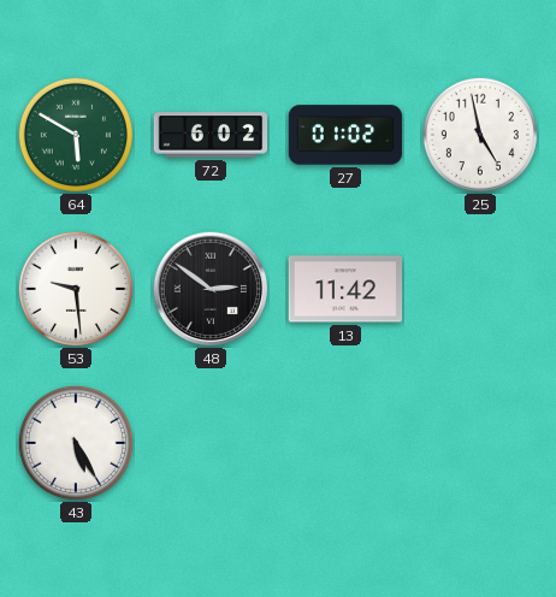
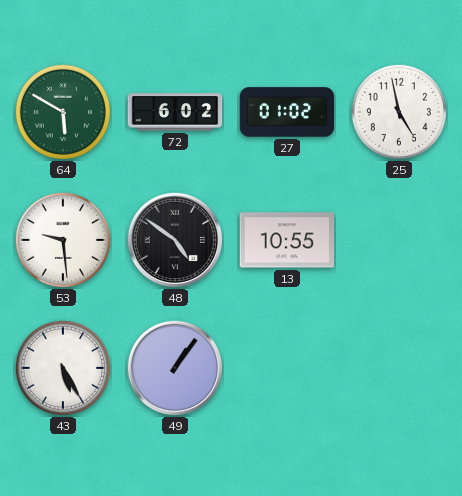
48: 2:51 -> 4:51 (175, 240)
13: 11:42 -> 10:55 (287, 240)
49: none -> 1:06 (175, 368)
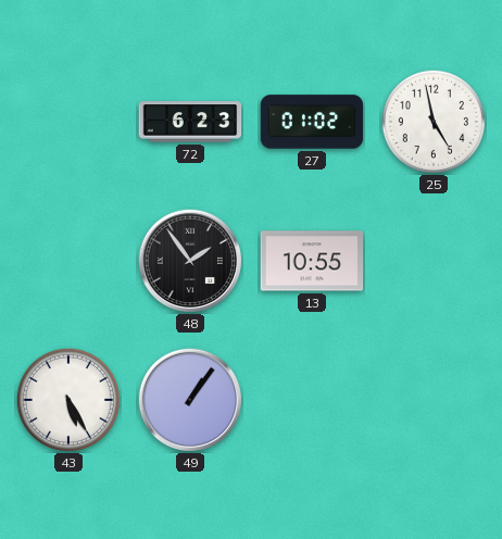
64: 5:50 -> none (63, 112)
72: 6:02 -> 6:23 (190, 122)
53: 9:29 -> none (63, 240)
48: 4:51 -> 1:54 (190, 261)
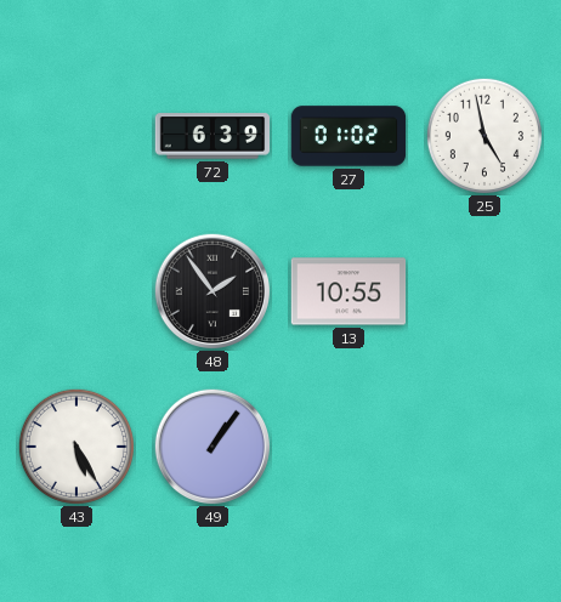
72: 6:23 -> 6:39 (212, 136)
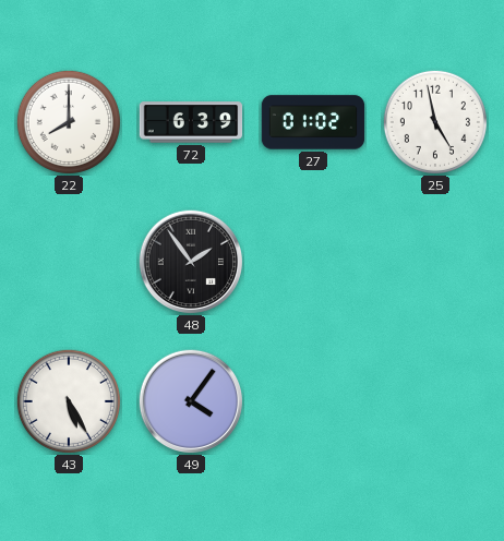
22: none -> 8:00 (69, 122)
13: 10:55 -> none (348, 291)
49: 1:06 -> 4:06 (191, 401)
